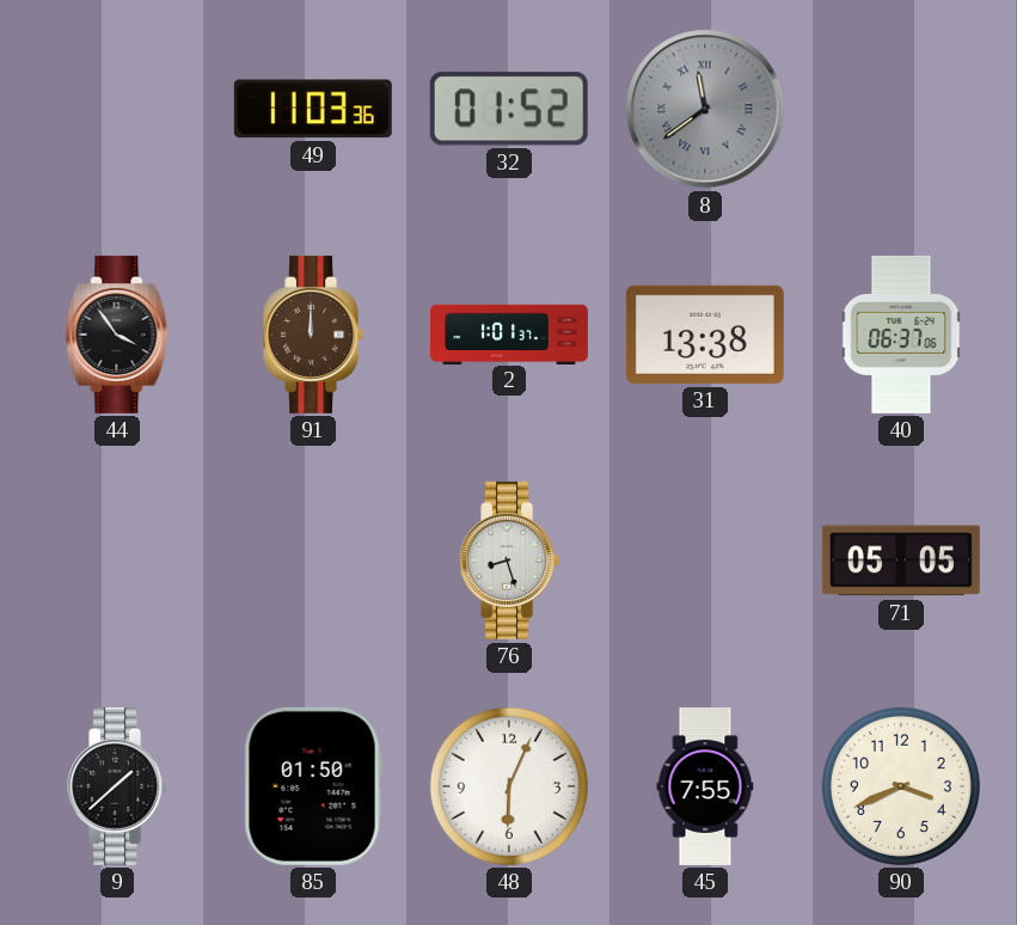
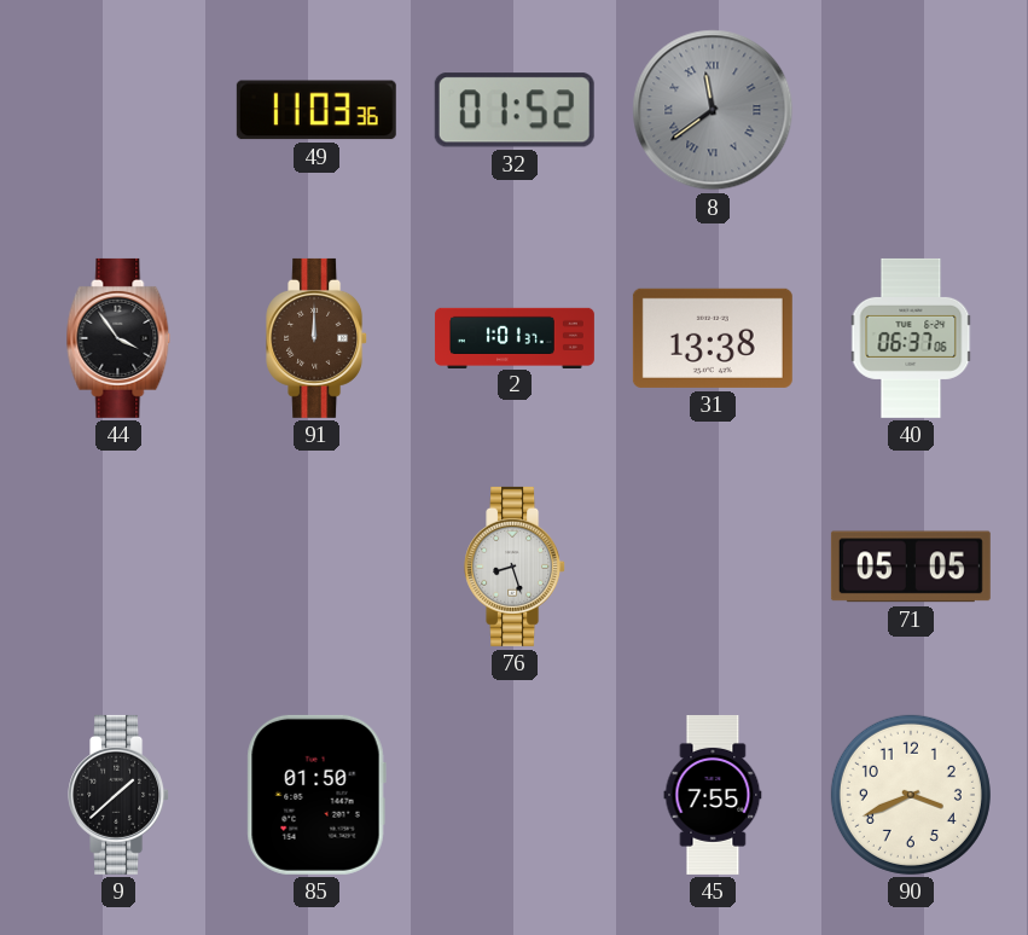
48: 6:04 -> none (509, 786)
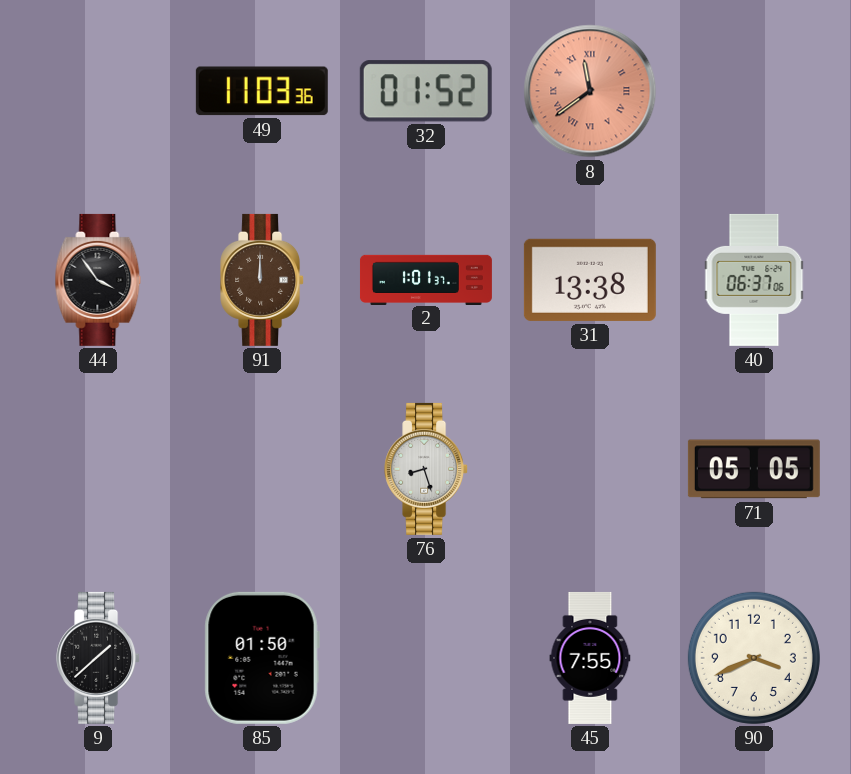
8 dial: grey -> salmon (590, 91)
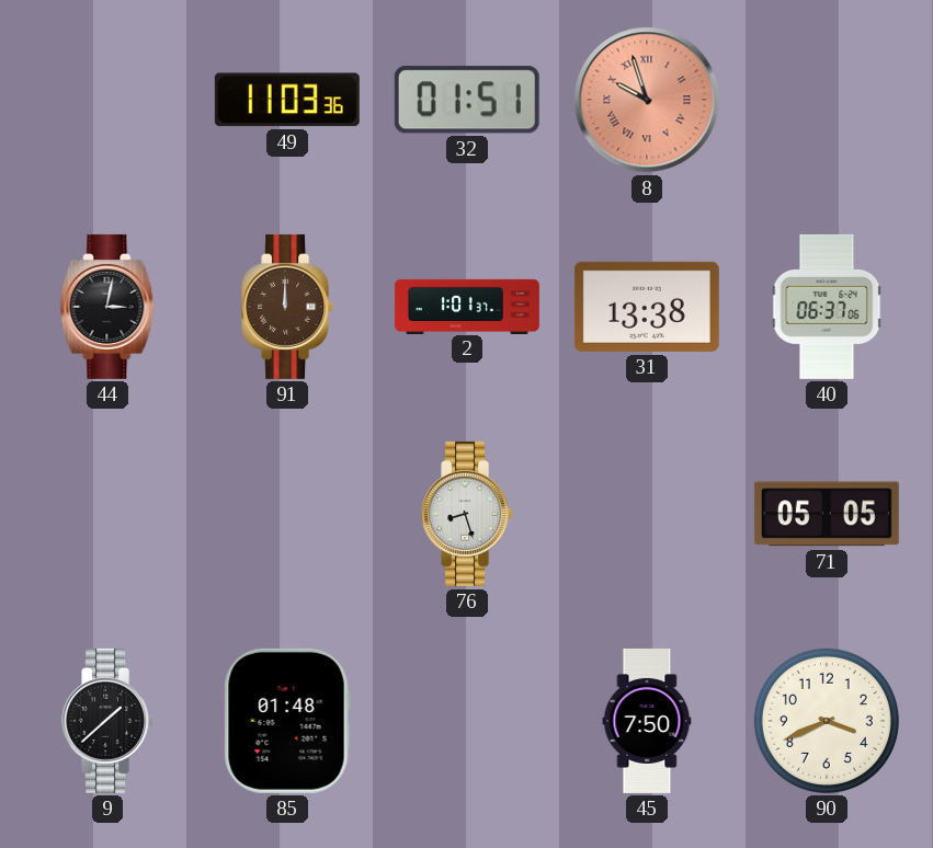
32: 01:52 -> 01:51 (467, 100)
8: 11:39 -> 9:57 (647, 100)
44: 3:54 -> 3:02 (107, 307)
85: 01:50 -> 01:48 (287, 721)
45: 7:55 -> 7:50 (647, 721)
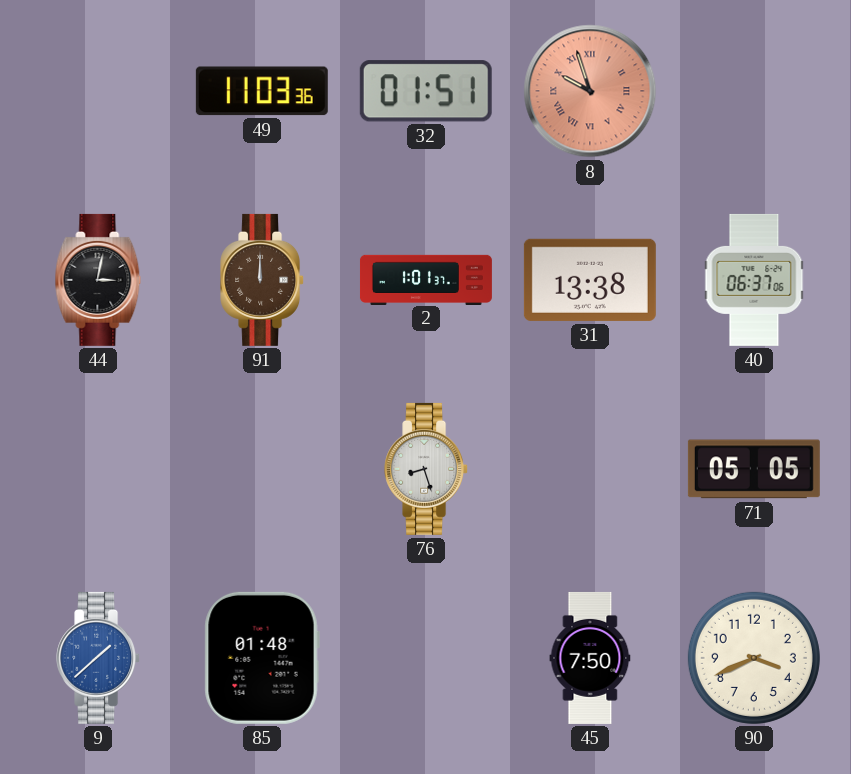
9 dial: black -> blue (99, 658)
